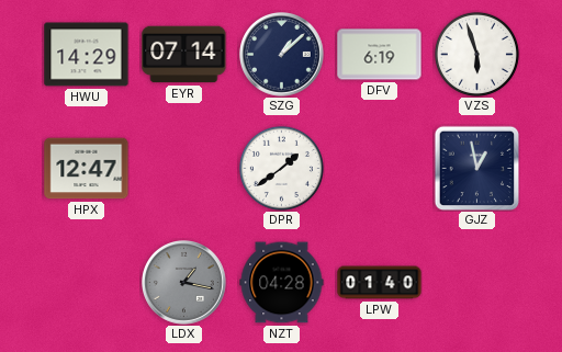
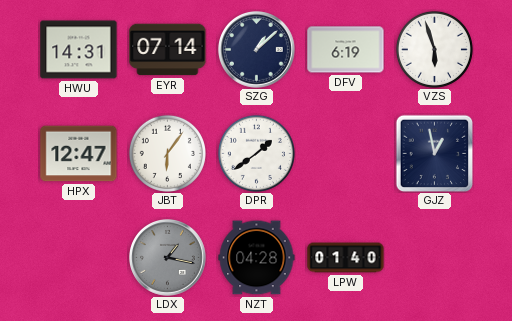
HWU: 14:29 -> 14:31 (79, 50)
JBT: none -> 6:06 (167, 153)
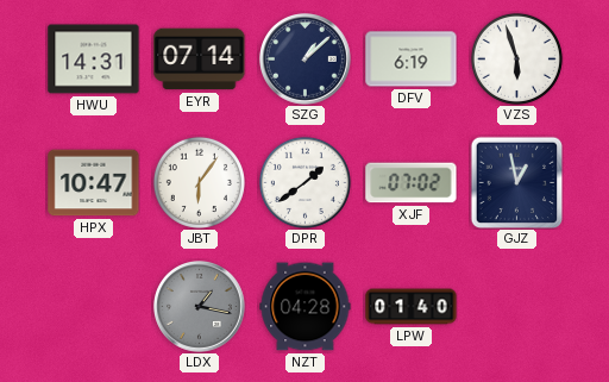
HPX: 12:47 -> 10:47 (94, 183)
XJF: none -> 07:02 (412, 183)
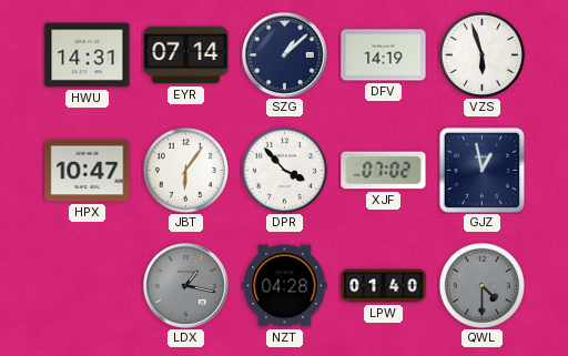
DFV: 6:19 -> 14:19 (384, 55)
DPR: 1:39 -> 3:53 (284, 170)
QWL: none -> 4:30 (481, 285)
